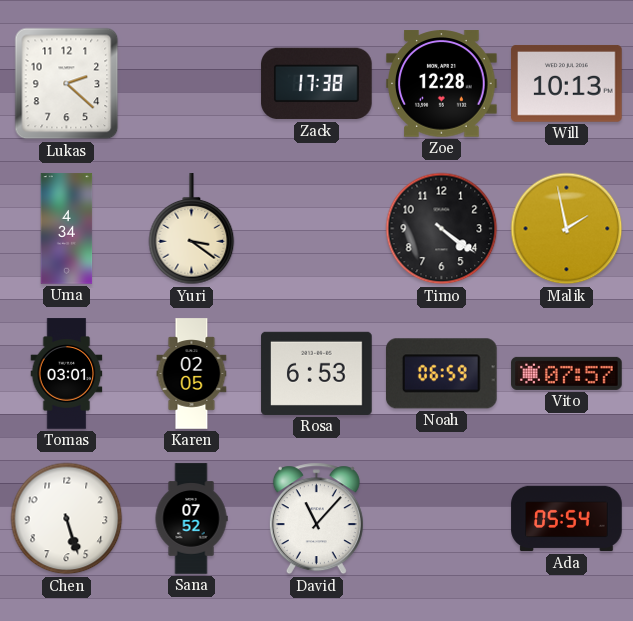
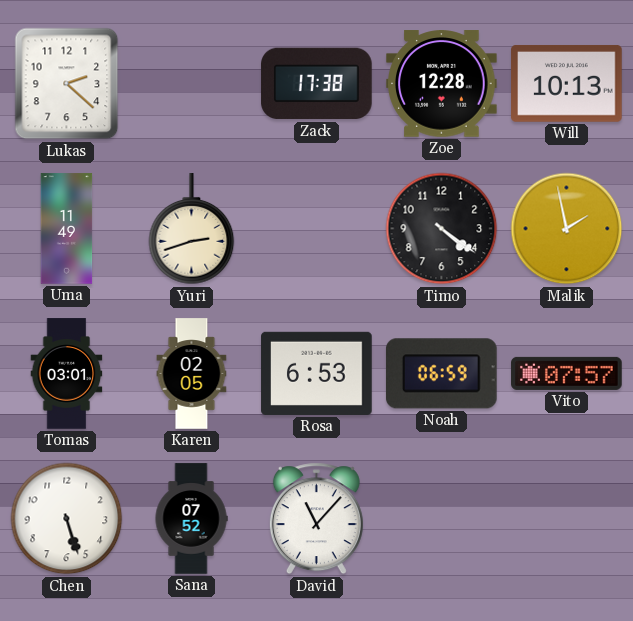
Uma: 4:34 -> 11:49 (67, 229)
Yuri: 3:21 -> 2:42 (192, 229)
Ada: 05:54 -> none (567, 519)
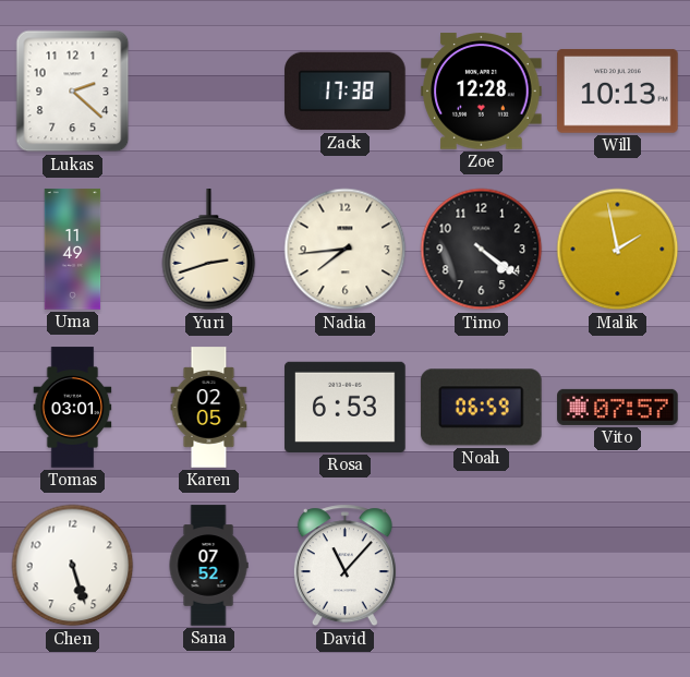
Nadia: none -> 7:44 (346, 250)
